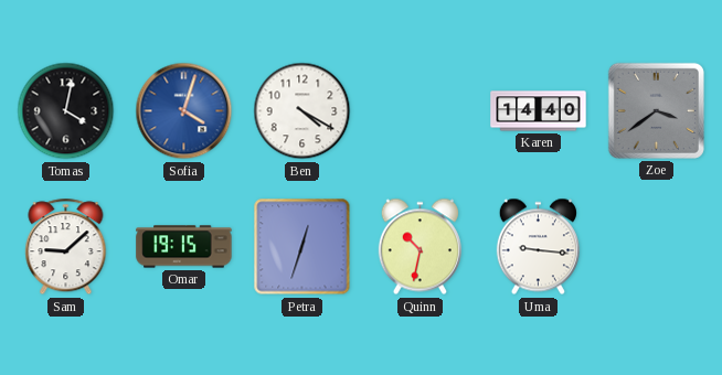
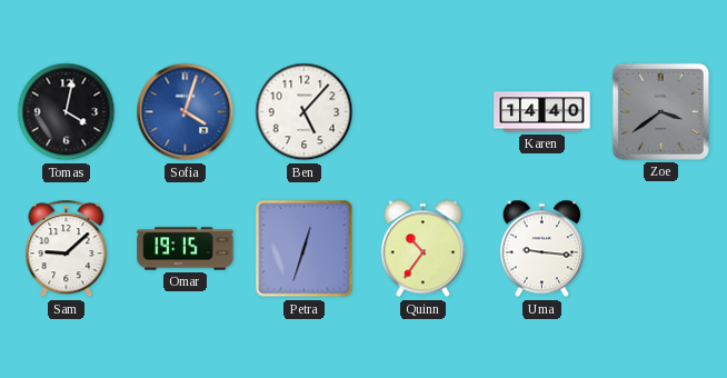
Ben: 4:20 -> 5:07 (305, 112)
Quinn: 10:32 -> 10:36 (422, 249)
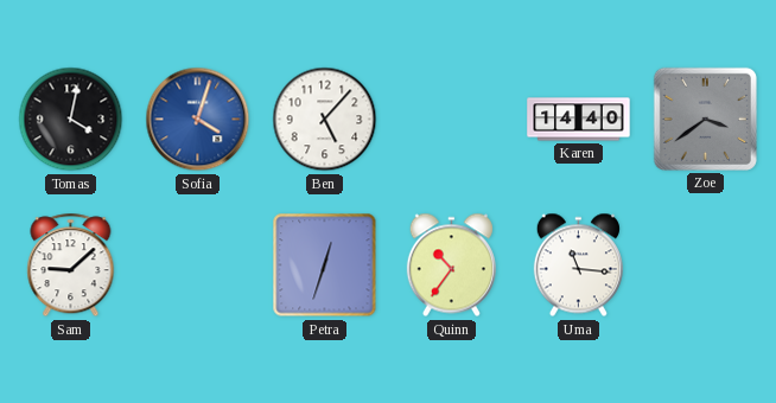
Omar: 19:15 -> none (186, 249)
Uma: 9:16 -> 11:16 (578, 266)
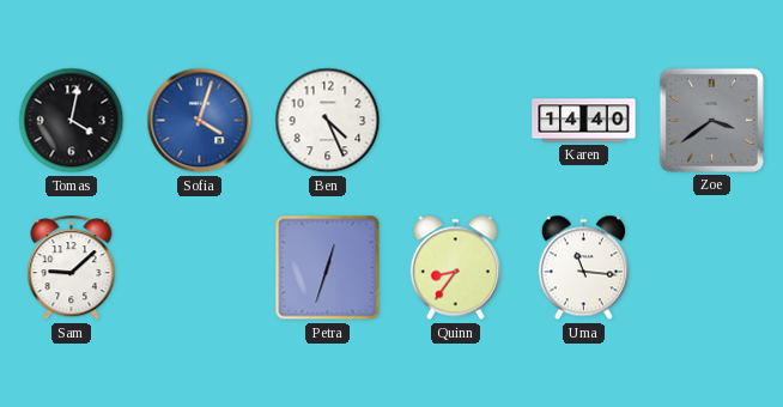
Ben: 5:07 -> 4:26 (328, 121)
Quinn: 10:36 -> 8:36 (455, 268)
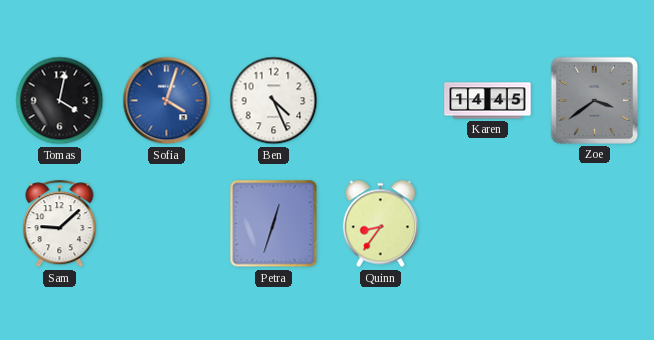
Karen: 14:40 -> 14:45 (488, 101)
Uma: 11:16 -> none (583, 268)
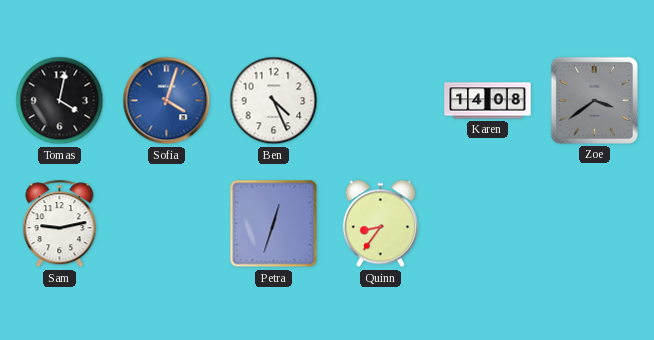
Karen: 14:45 -> 14:08 (488, 101)
Sam: 9:08 -> 9:13 (60, 224)
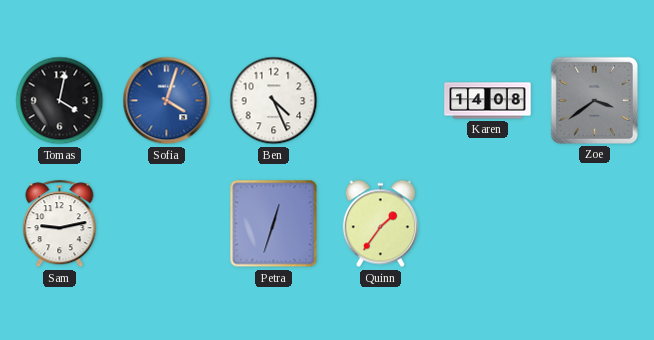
Quinn: 8:36 -> 1:36 (380, 224)
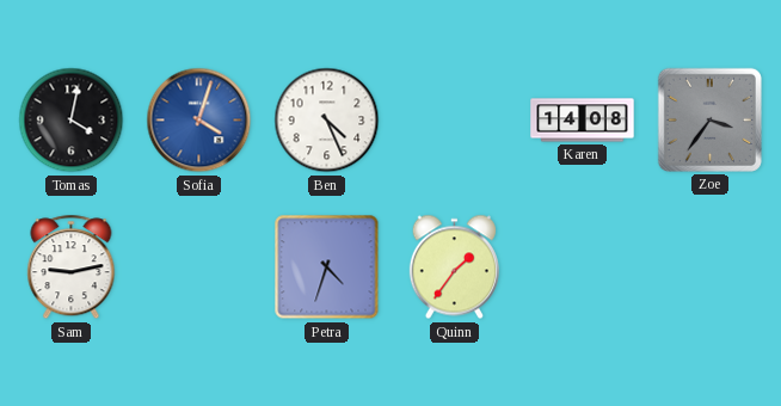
Zoe: 3:39 -> 3:36 (709, 119)
Petra: 12:33 -> 4:33 (327, 267)
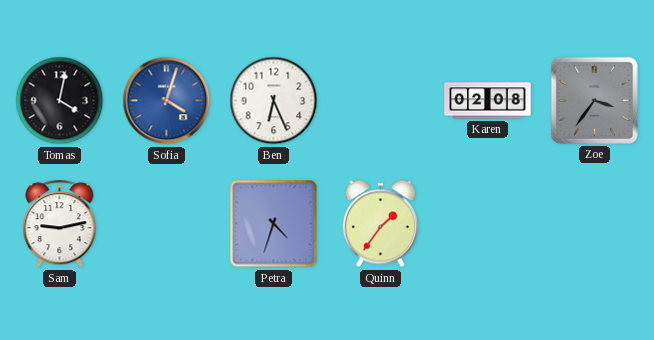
Ben: 4:26 -> 6:26 (274, 101)
Karen: 14:08 -> 02:08 (488, 101)
